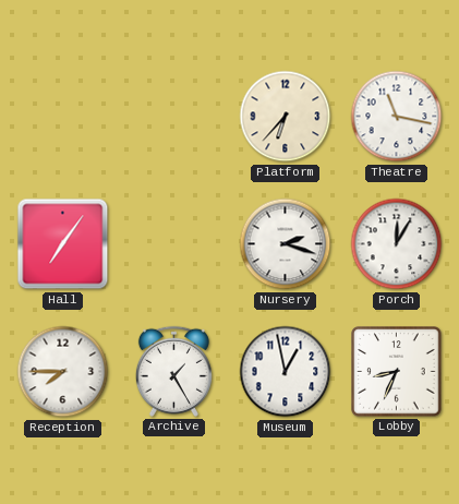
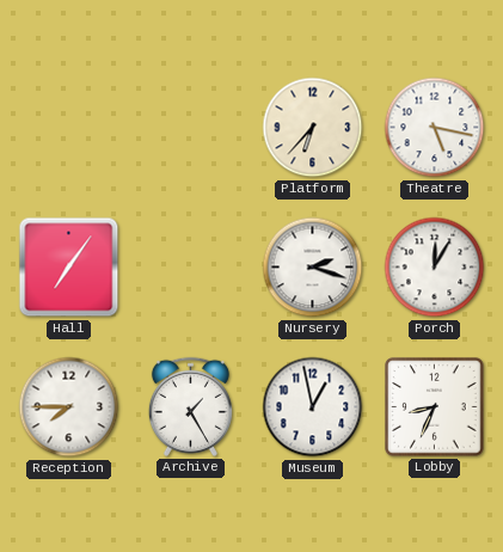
Theatre: 11:17 -> 5:17 (435, 128)
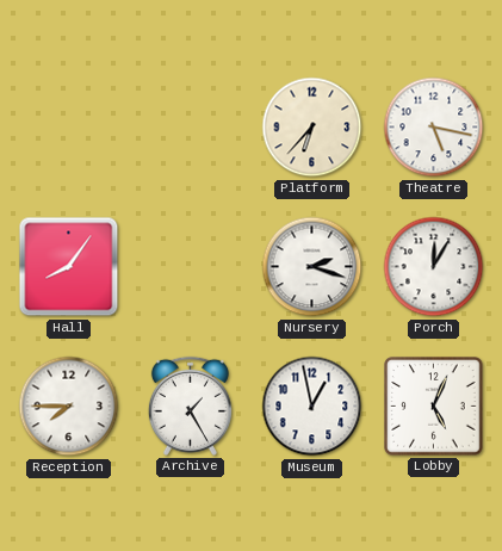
Hall: 7:06 -> 8:06 (69, 267)
Lobby: 8:34 -> 5:04 (434, 407)
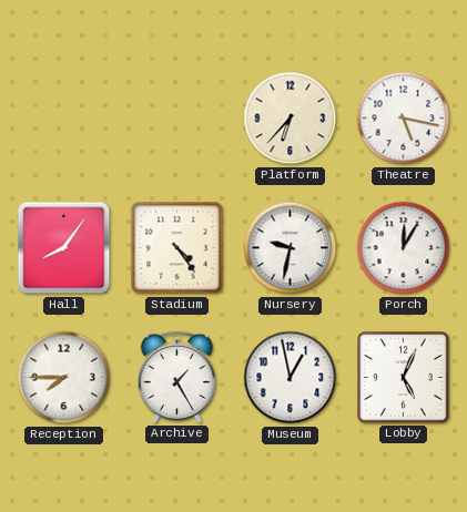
Stadium: none -> 4:24 (177, 248)
Nursery: 2:18 -> 9:32 (291, 248)
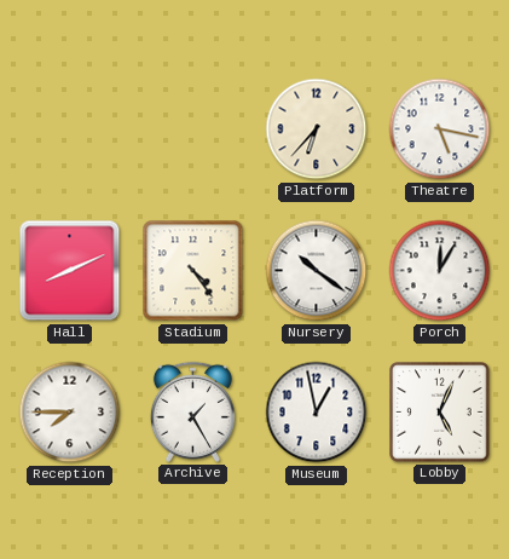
Hall: 8:06 -> 8:11 (70, 271)
Nursery: 9:32 -> 10:21 (317, 271)
